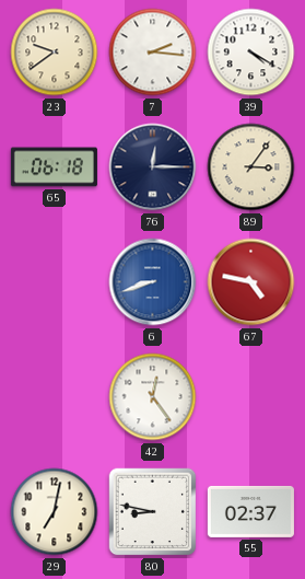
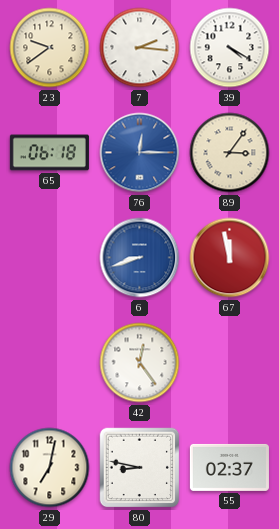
76 dial: navy -> blue (140, 153)
67: 4:47 -> 11:58 (230, 258)
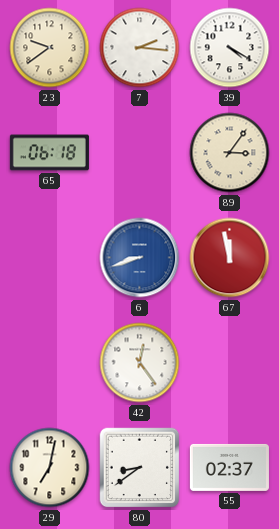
76: 12:15 -> none (140, 153)
80: 8:47 -> 8:39 (140, 468)
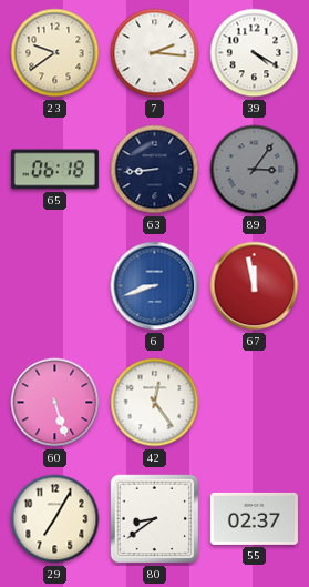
63: none -> 8:44 (155, 170)
89 dial: cream -> grey (255, 170)
60: none -> 5:27 (55, 403)
29: 7:02 -> 7:05 (55, 519)
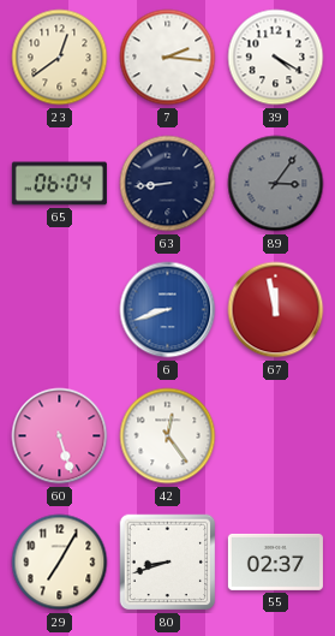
23: 9:39 -> 12:39 (60, 58)
65: 06:18 -> 06:04 (59, 184)
80: 8:39 -> 8:42 (168, 563)
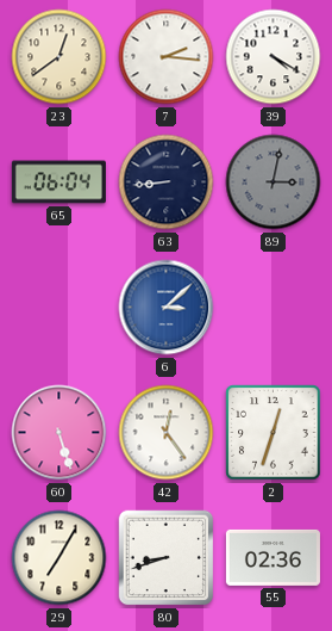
89: 3:06 -> 3:02 (274, 183)
6: 8:42 -> 3:08 (167, 308)
67: 11:58 -> none (276, 310)
2: none -> 12:33 (274, 433)
55: 02:37 -> 02:36 (273, 557)
